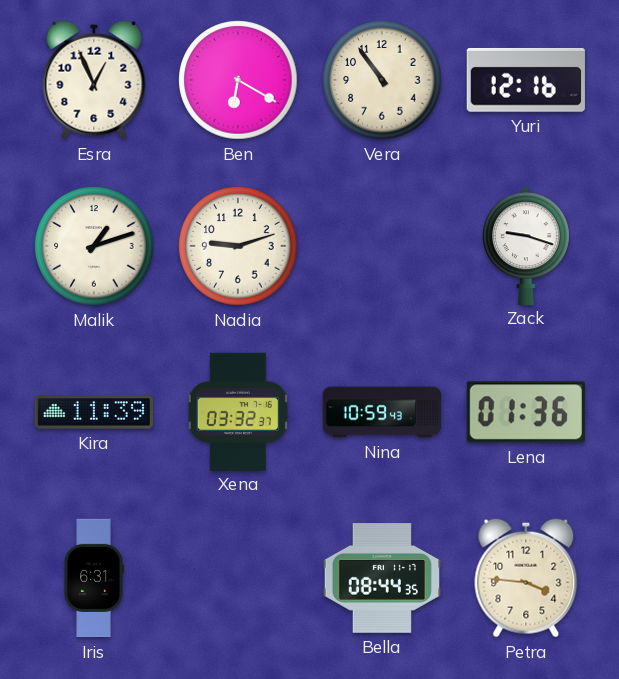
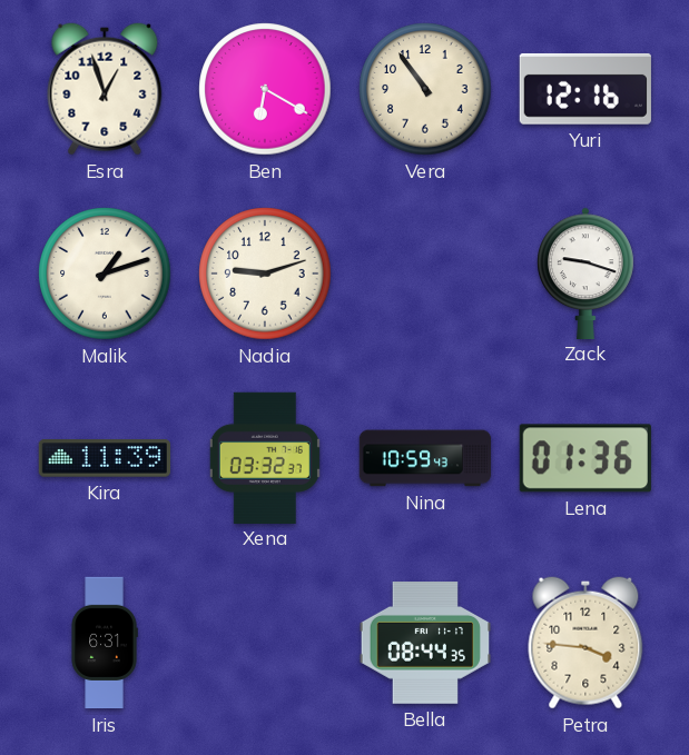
Esra: 12:56 -> 12:57 (105, 89)
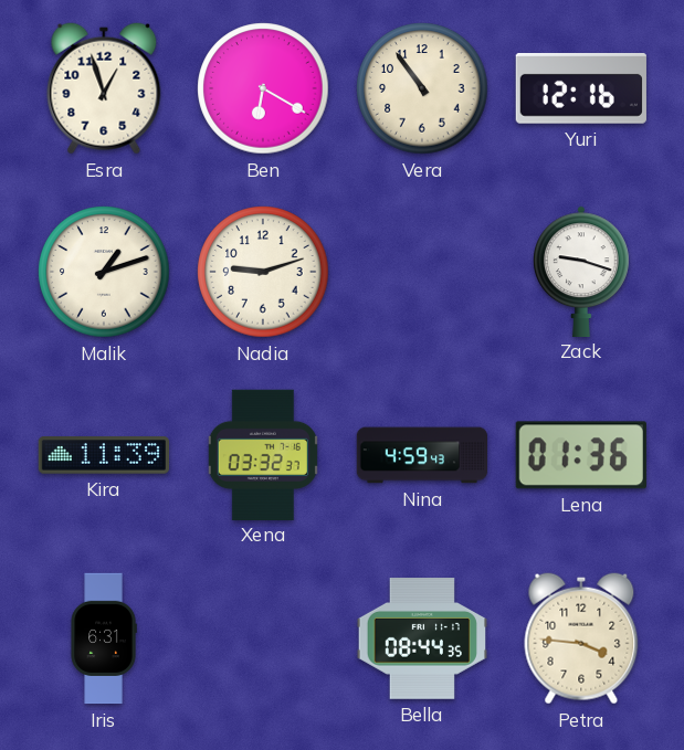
Nina: 10:59 -> 4:59 (421, 455)
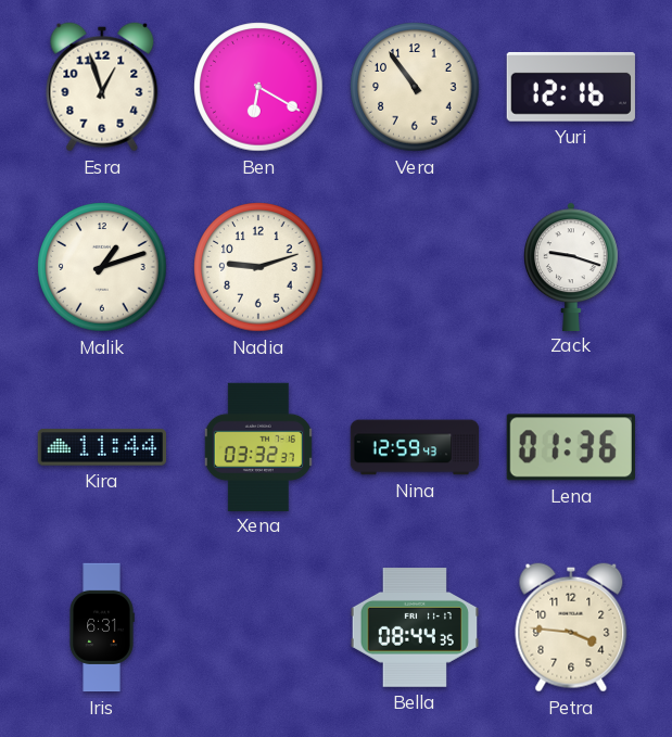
Kira: 11:39 -> 11:44 (101, 447)
Nina: 4:59 -> 12:59 (414, 447)
